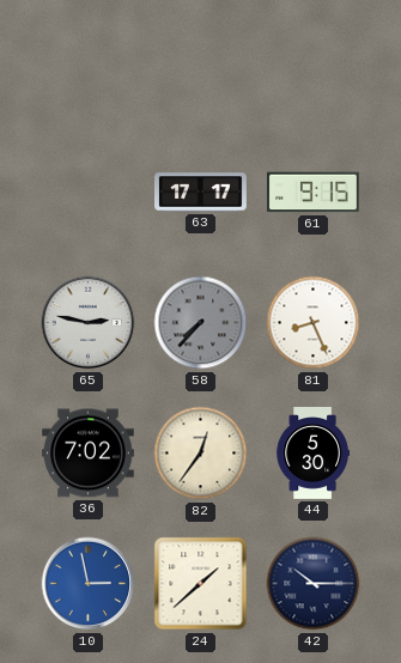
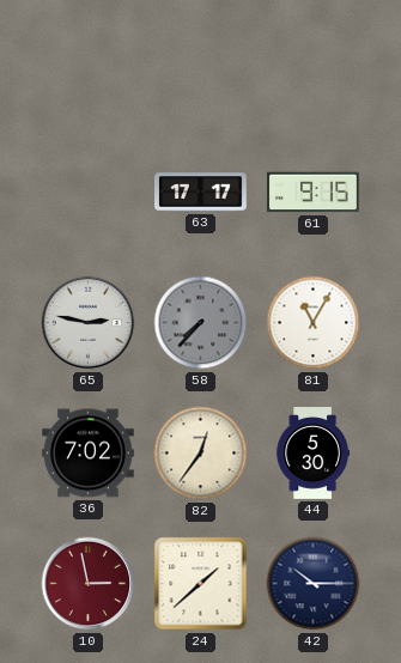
81: 8:26 -> 11:05 (314, 323)
10 dial: blue -> burgundy (89, 584)
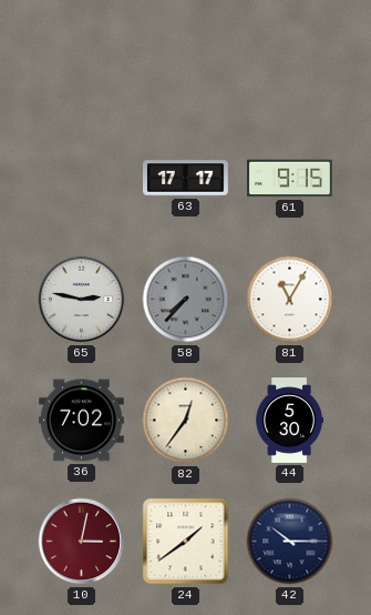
10: 2:58 -> 3:02 (82, 542)
24: 1:38 -> 1:39 (186, 542)
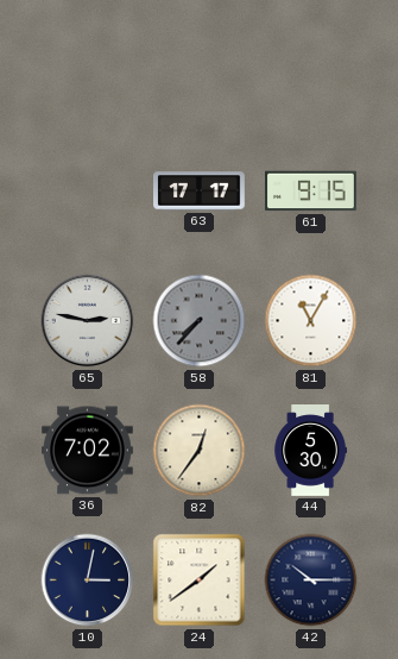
10 dial: burgundy -> navy (88, 580)
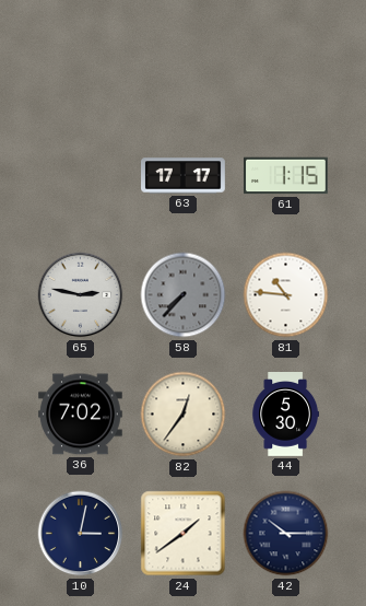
61: 9:15 -> 1:15 (286, 176)
81: 11:05 -> 10:46 (286, 295)
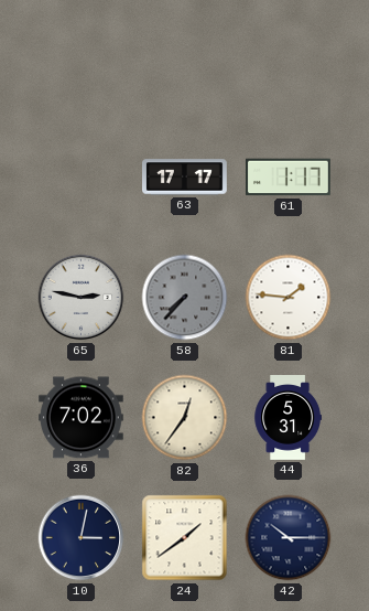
61: 1:15 -> 1:17 (289, 178)
81: 10:46 -> 1:46 (289, 298)
44: 5:30 -> 5:31 (287, 418)
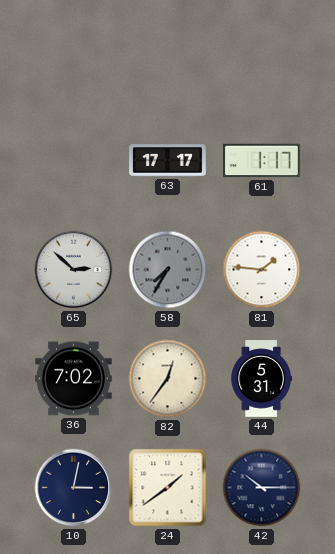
65: 2:47 -> 2:52 (74, 270)
58: 7:37 -> 7:35 (168, 270)
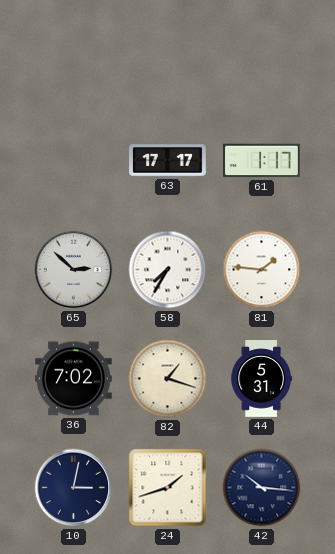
58 dial: grey -> white (168, 270)
82: 12:36 -> 1:18 (168, 379)
24: 1:39 -> 1:42 (168, 488)
42: 10:15 -> 10:16 (262, 488)
